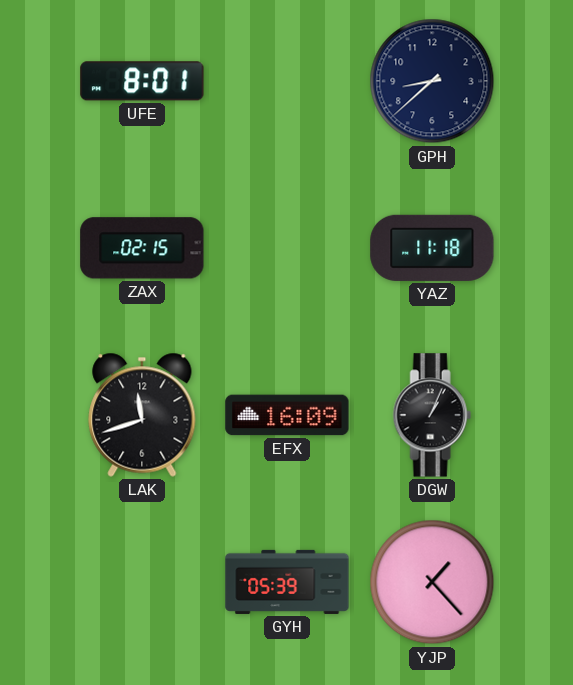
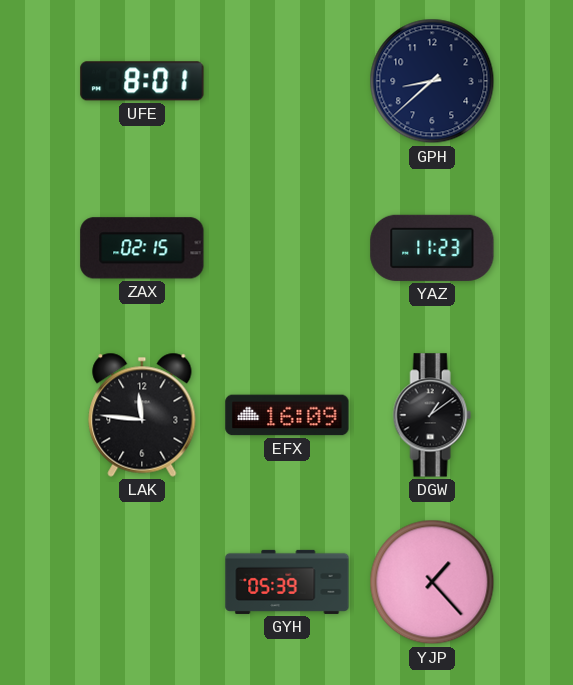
YAZ: 11:18 -> 11:23 (432, 248)
LAK: 11:42 -> 11:46 (142, 415)
DGW: 1:04 -> 1:09 (432, 415)
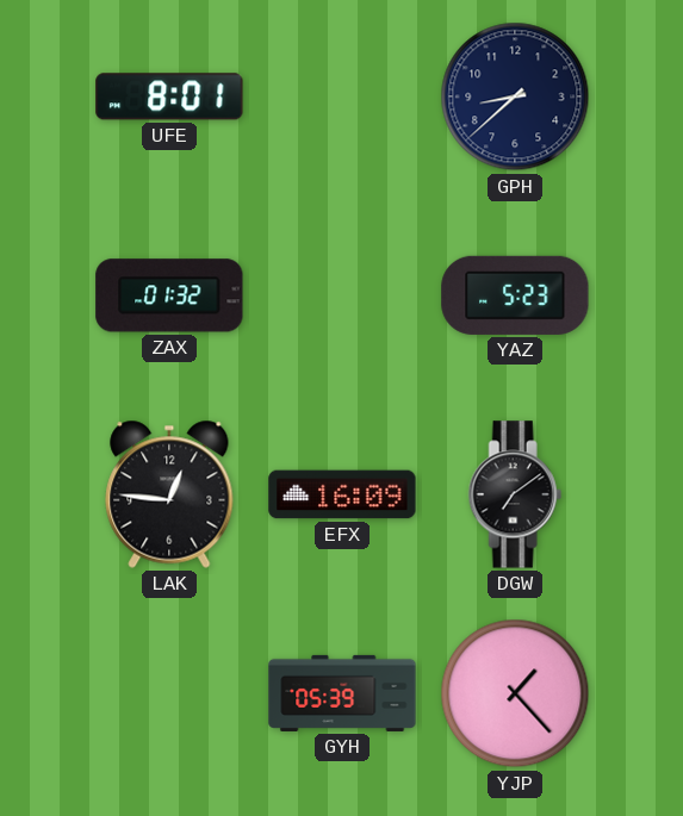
ZAX: 02:15 -> 01:32 (169, 295)
YAZ: 11:23 -> 5:23 (515, 295)
LAK: 11:46 -> 12:46 (169, 494)
DGW: 1:09 -> 7:09 (515, 494)
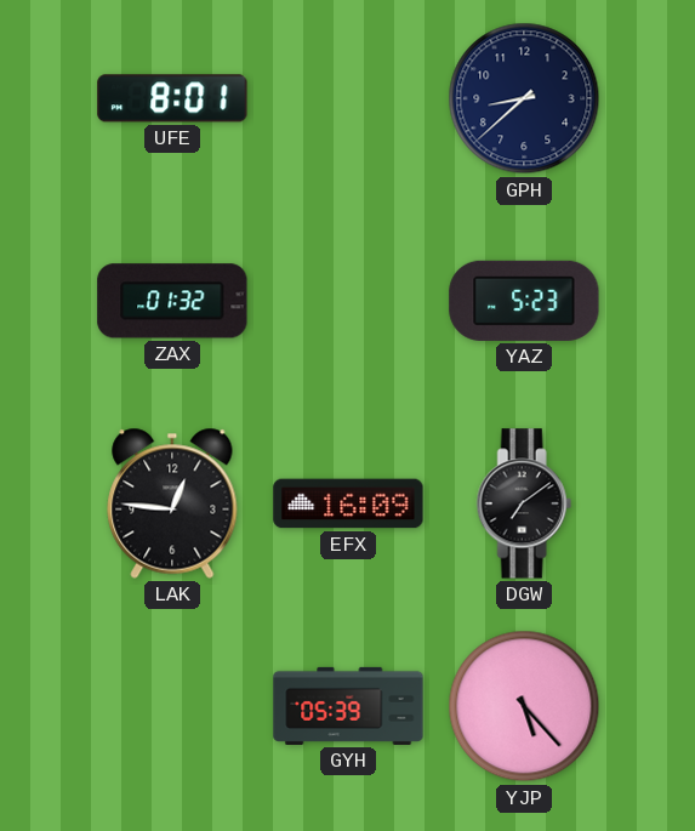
YJP: 1:23 -> 5:23 (524, 706)
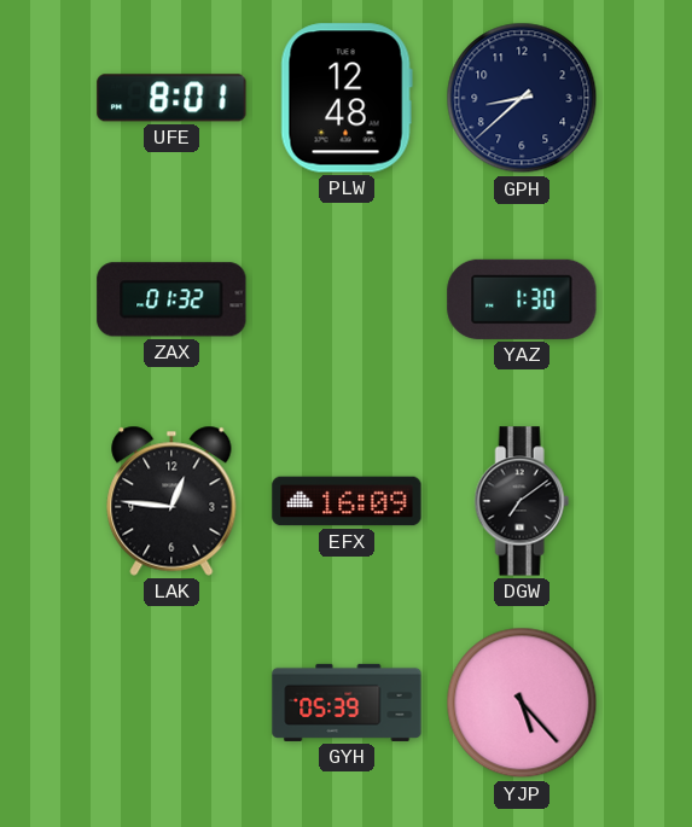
PLW: none -> 12:48 (347, 98)
YAZ: 5:23 -> 1:30 (522, 299)
